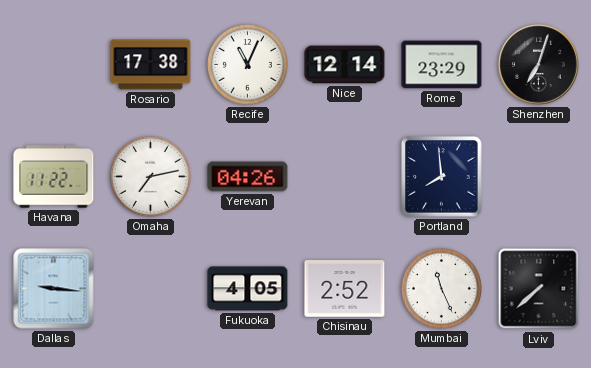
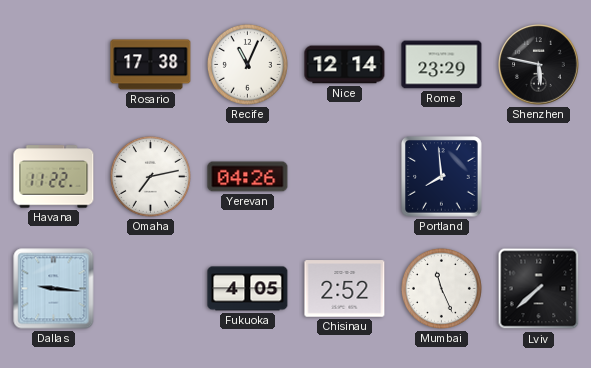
Shenzhen: 7:03 -> 5:47 (539, 65)
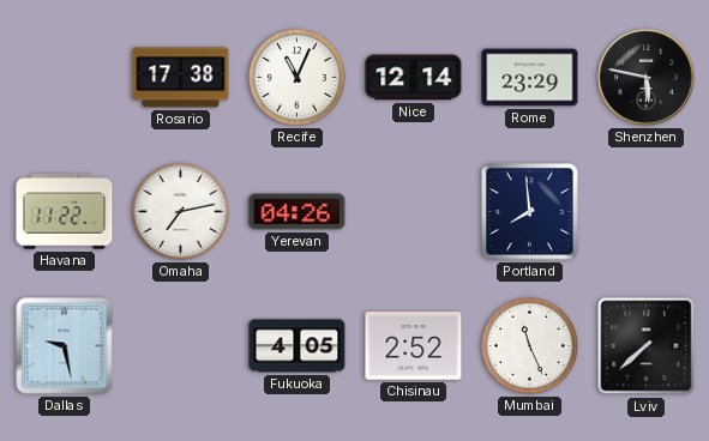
Dallas: 9:16 -> 9:28 (65, 346)
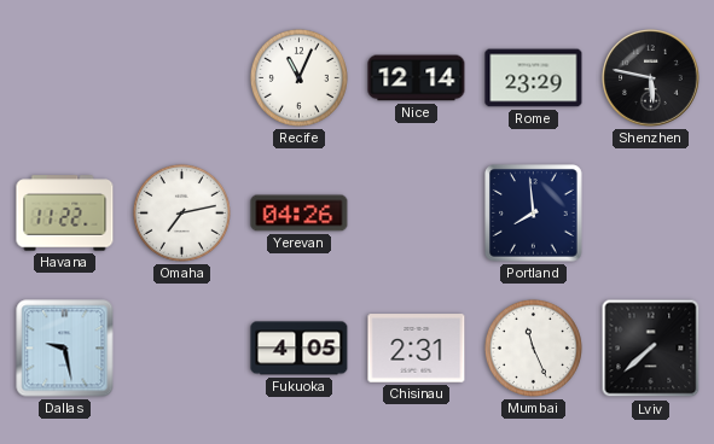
Rosario: 17:38 -> none (181, 78)
Chisinau: 2:52 -> 2:31 (417, 349)
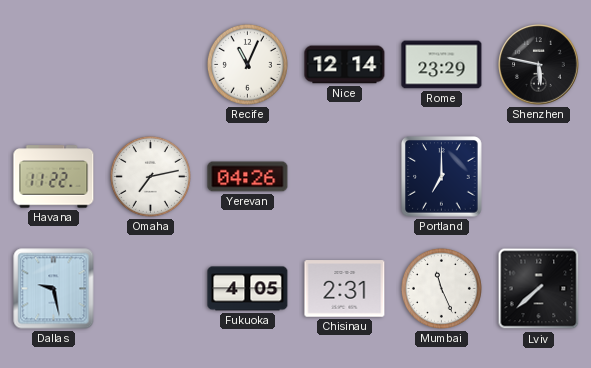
Portland: 7:59 -> 7:00 (442, 177)
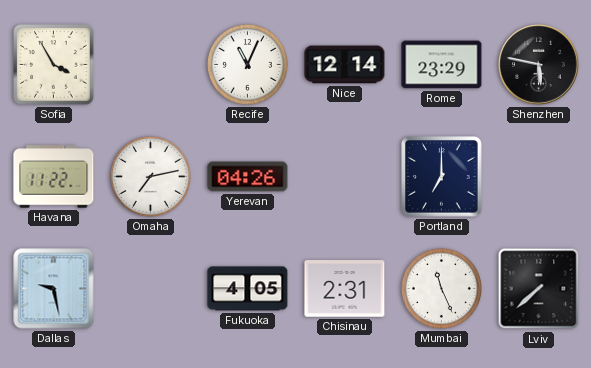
Sofia: none -> 3:55 (54, 65)
